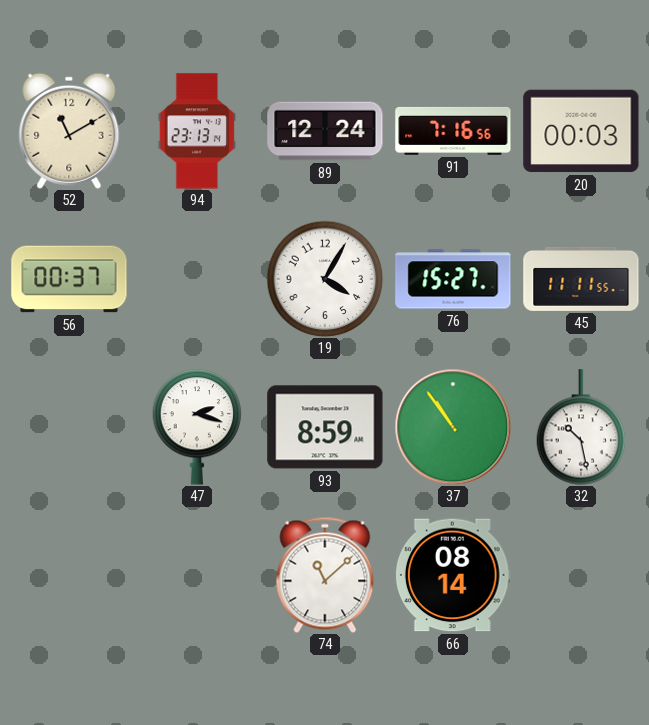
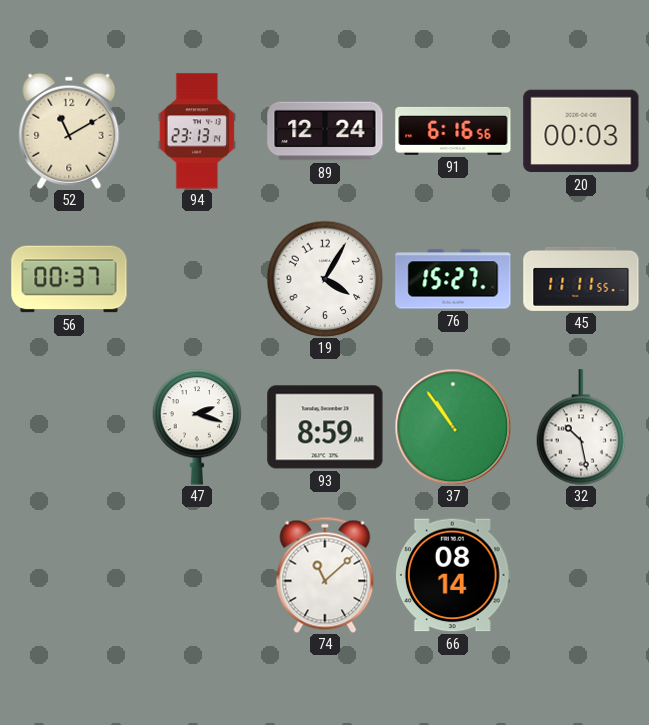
91: 7:16 -> 6:16 (453, 131)
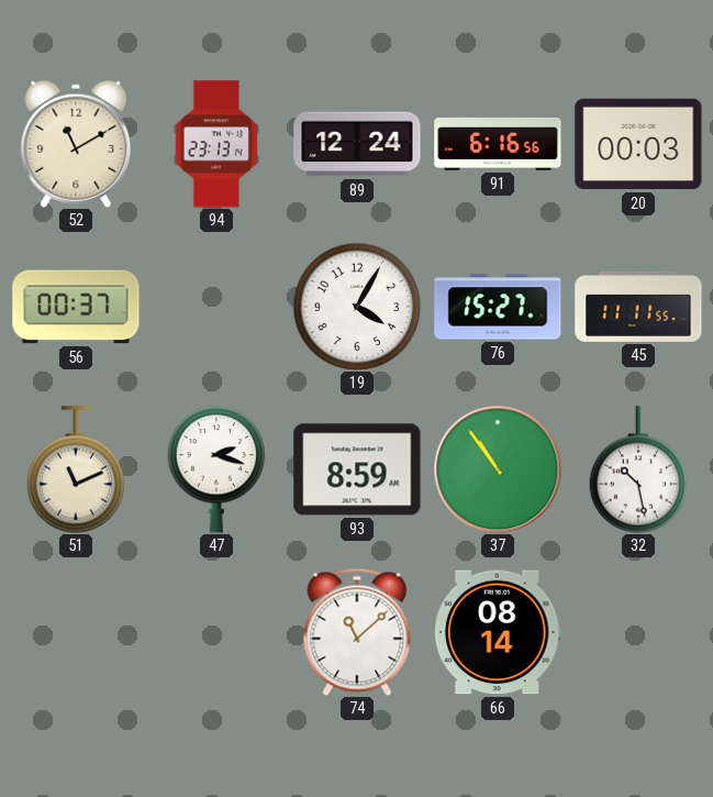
51: none -> 11:11 (76, 469)
